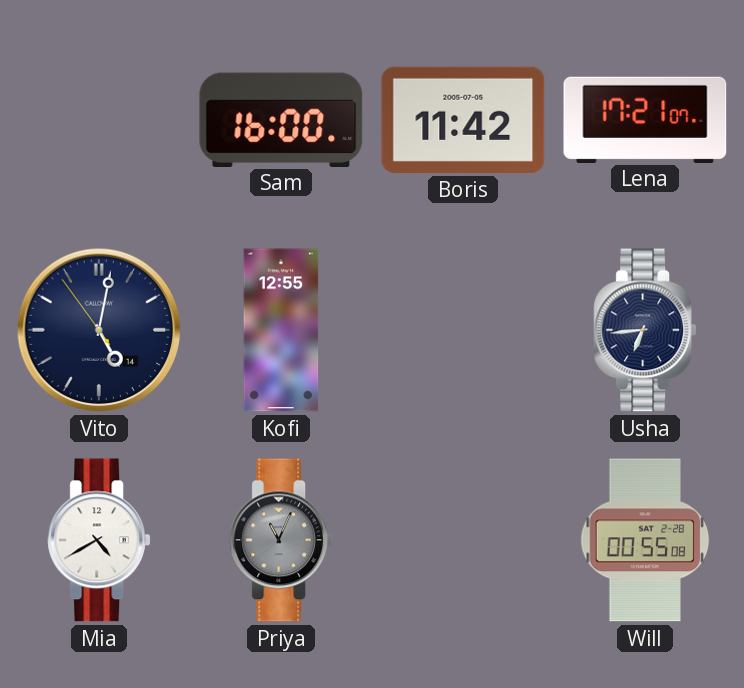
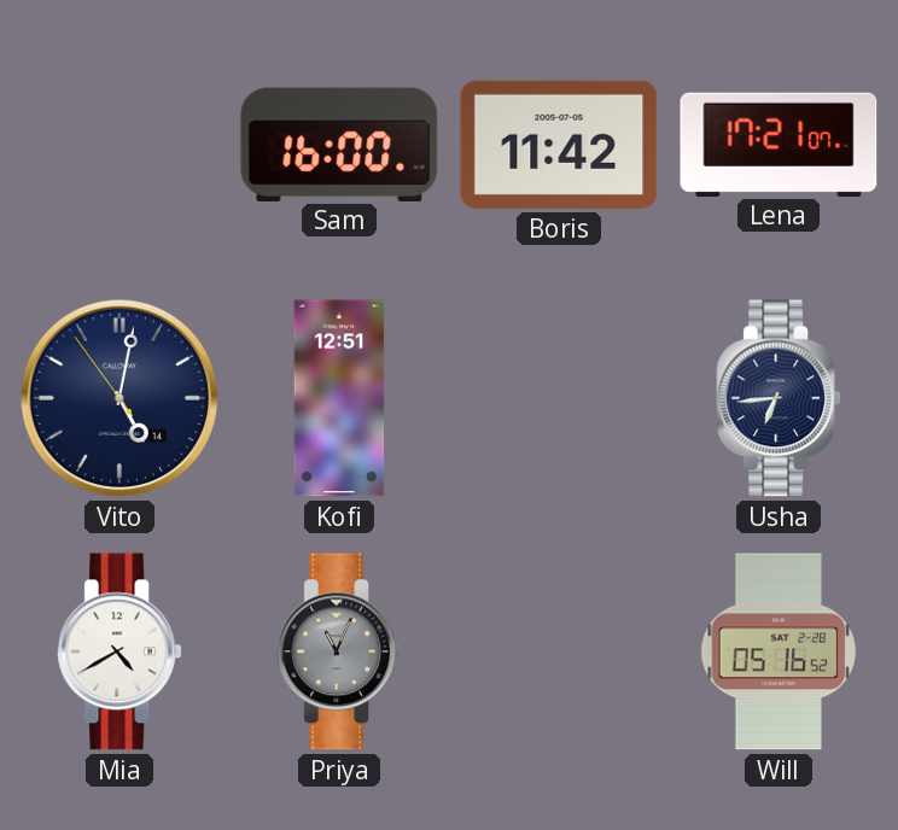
Kofi: 12:55 -> 12:51 (339, 398)
Will: 00:55 -> 05:16 (779, 651)
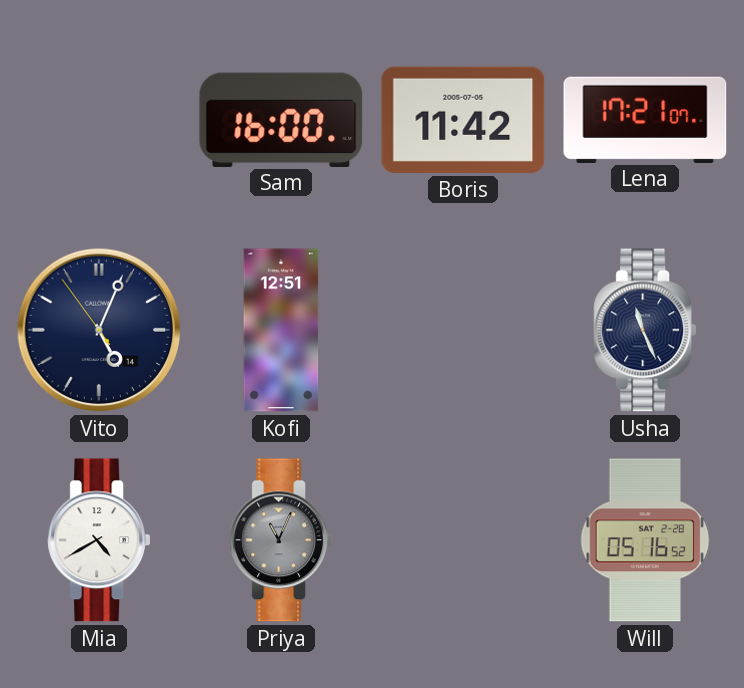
Vito: 5:01 -> 5:03 (99, 330)
Usha: 6:44 -> 11:26 (645, 330)
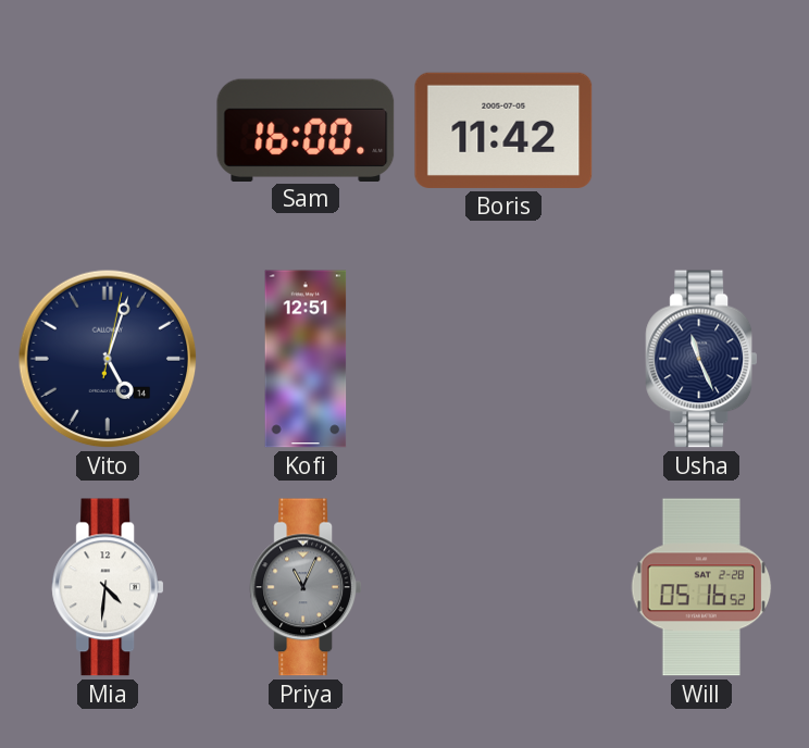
Lena: 17:21 -> none (645, 119)
Vito: 5:03:54 -> 5:03:02 (108, 359)
Mia: 4:40 -> 4:31 (108, 587)
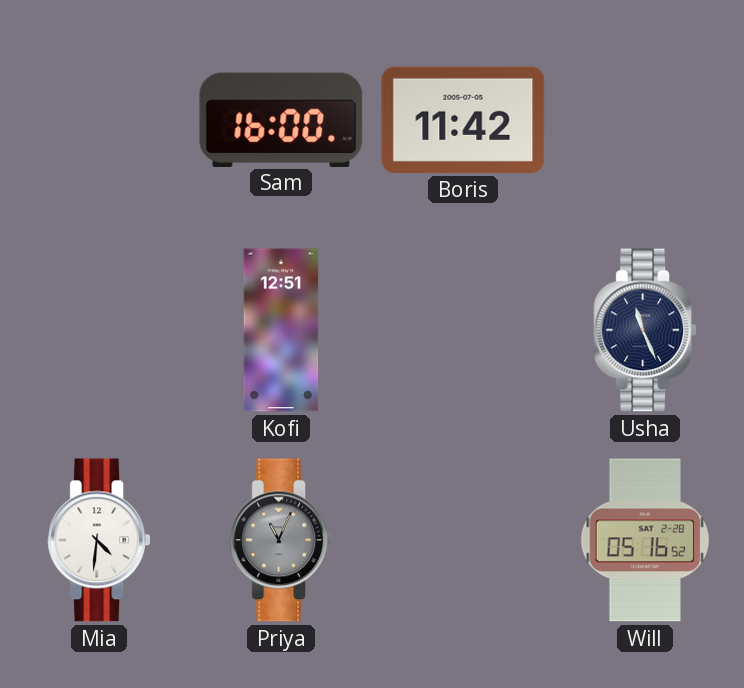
Vito: 5:03 -> none (108, 359)
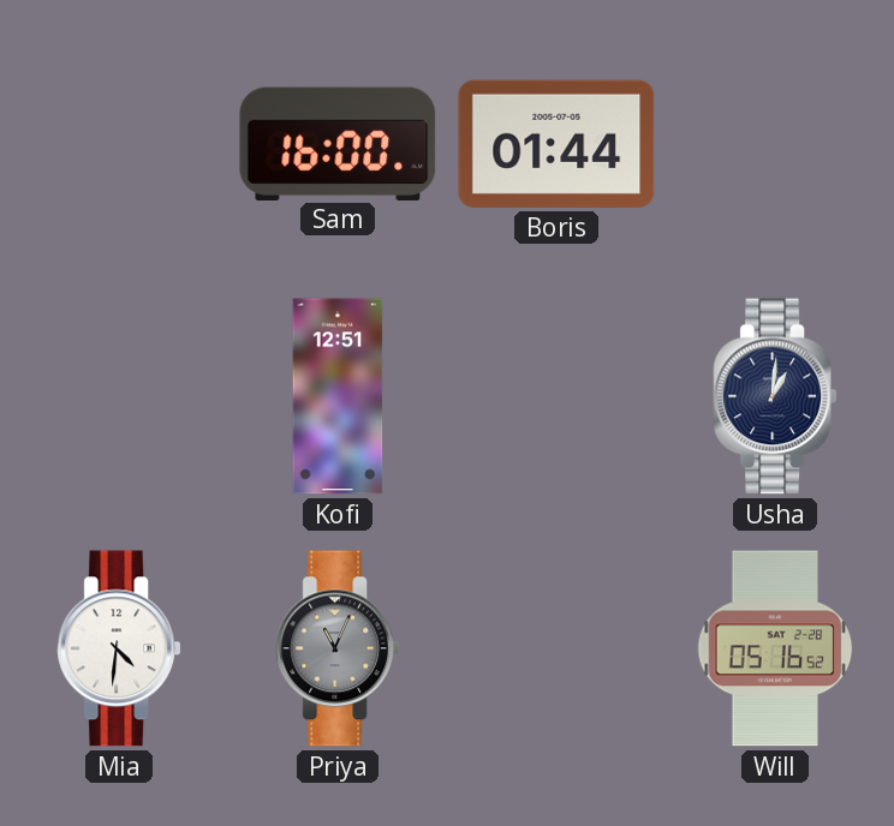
Boris: 11:42 -> 01:44 (556, 144)
Usha: 11:26 -> 1:01 (775, 396)
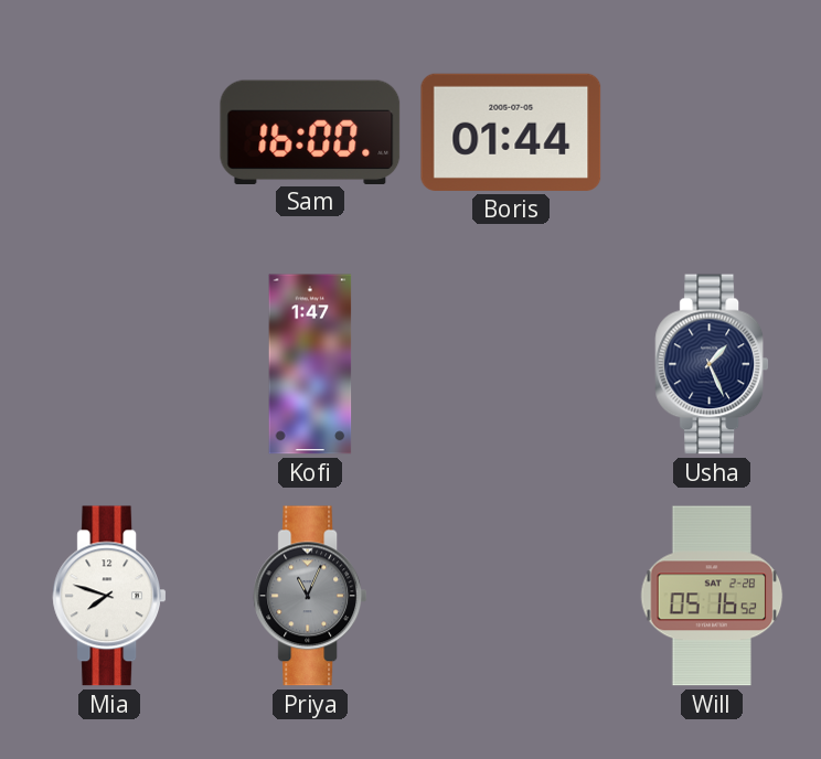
Kofi: 12:51 -> 1:47 (310, 364)
Usha: 1:01 -> 1:26 (712, 364)
Mia: 4:31 -> 7:48 (109, 596)
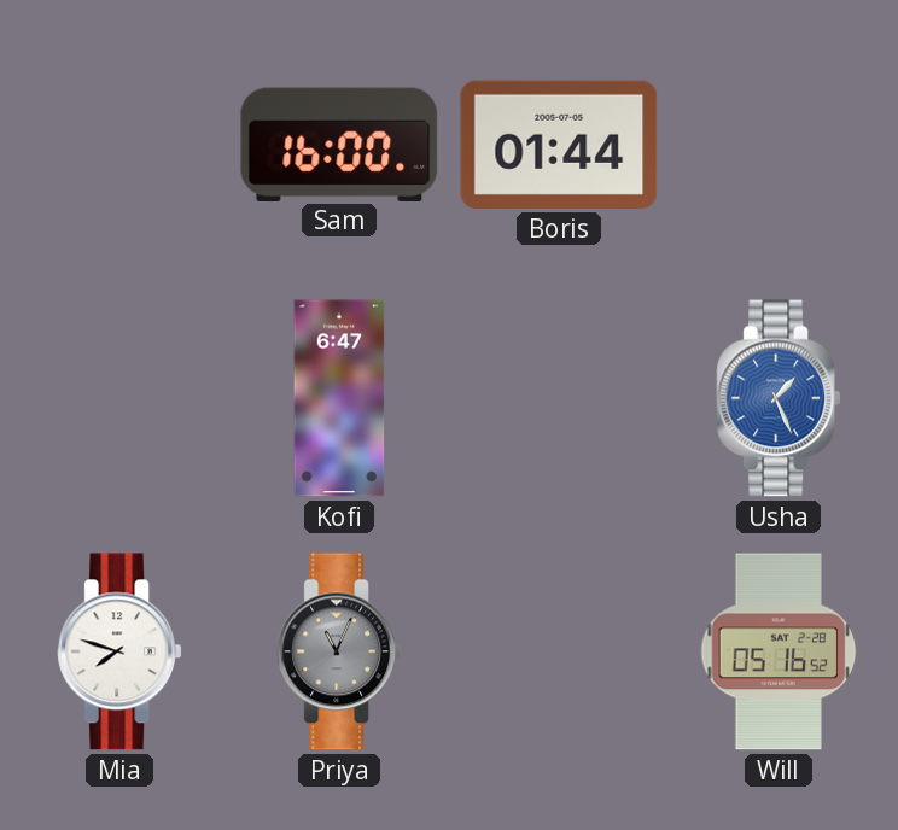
Kofi: 1:47 -> 6:47 (339, 398)
Usha dial: navy -> blue (779, 398)
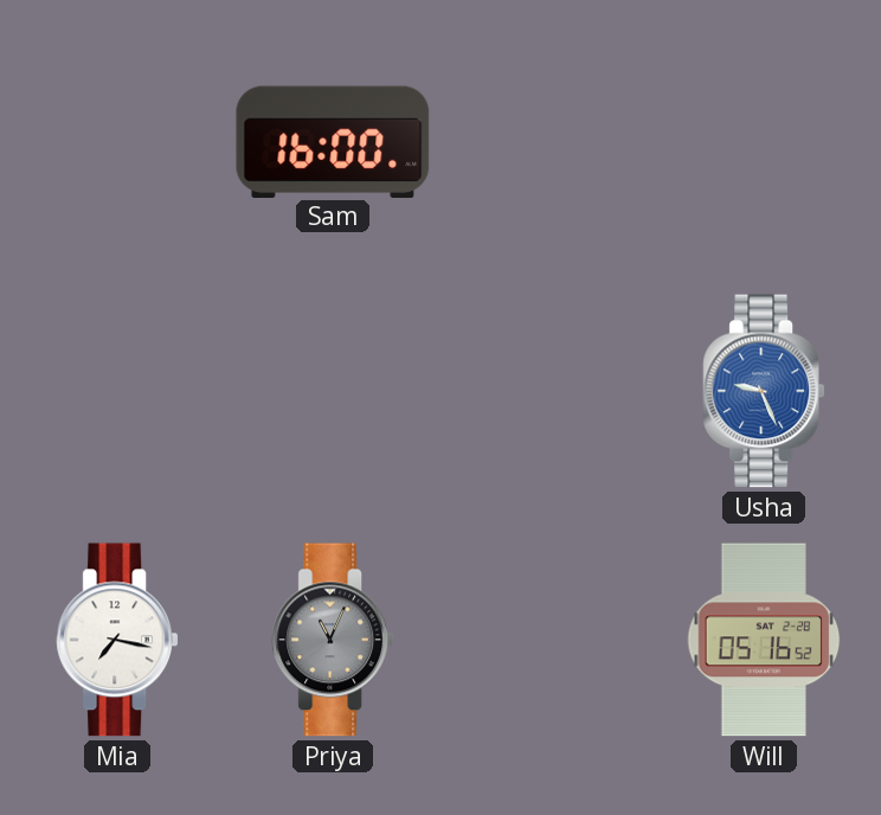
Boris: 01:44 -> none (559, 145)
Kofi: 6:47 -> none (339, 398)
Usha: 1:26 -> 9:26 (764, 391)
Mia: 7:48 -> 7:17 (117, 640)
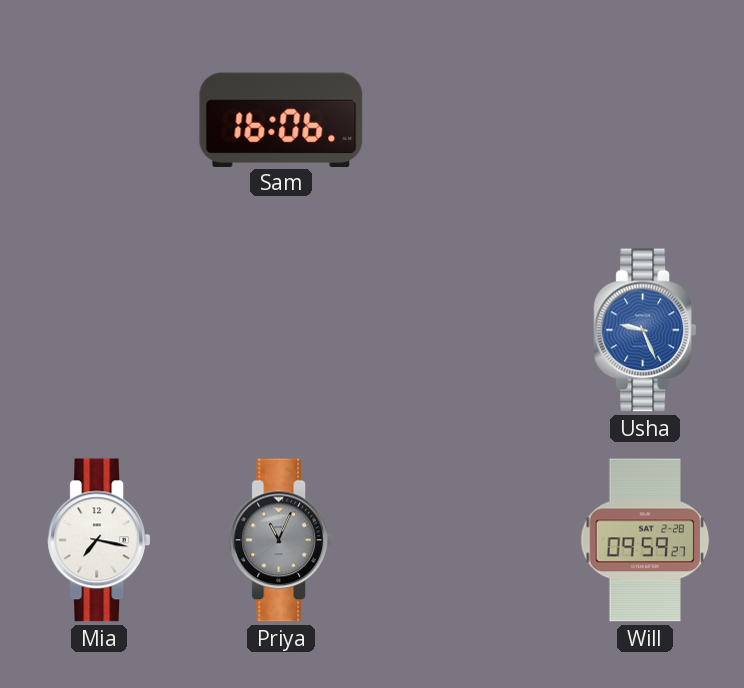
Sam: 16:00 -> 16:06 (281, 119)
Will: 05:16 -> 09:59 (645, 540)
